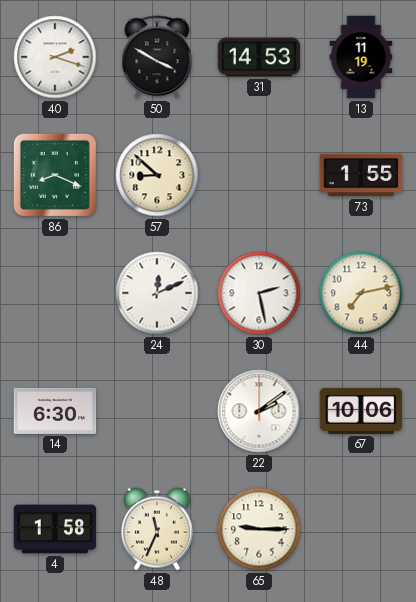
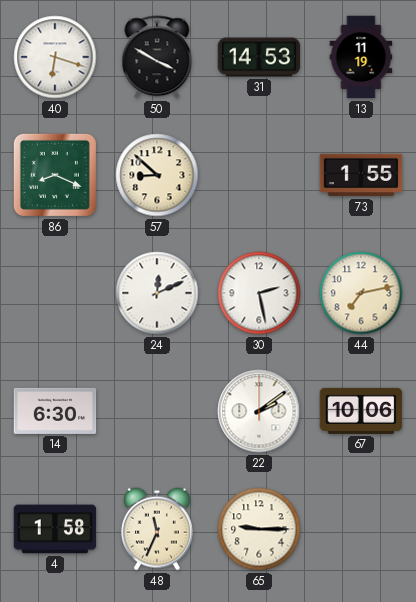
40: 2:18 -> 6:18 (55, 57)
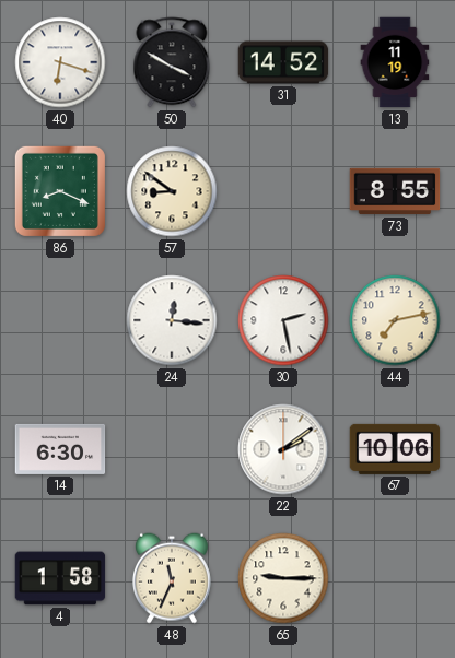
31: 14:53 -> 14:52 (283, 62)
57: 8:52 -> 8:51 (172, 191)
73: 1:55 -> 8:55 (395, 191)
24: 12:11 -> 12:16 (172, 320)
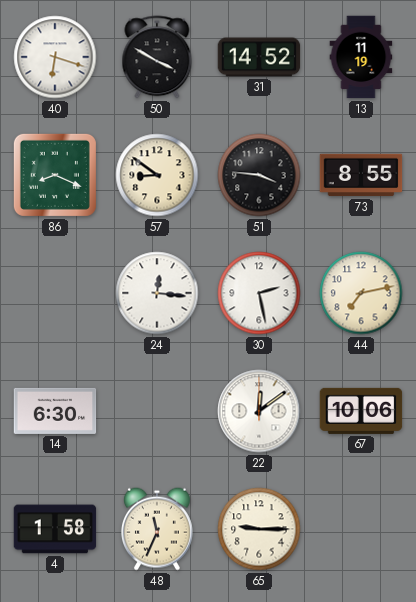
51: none -> 3:46 (259, 175)
22: 2:09 -> 12:09 (259, 411)
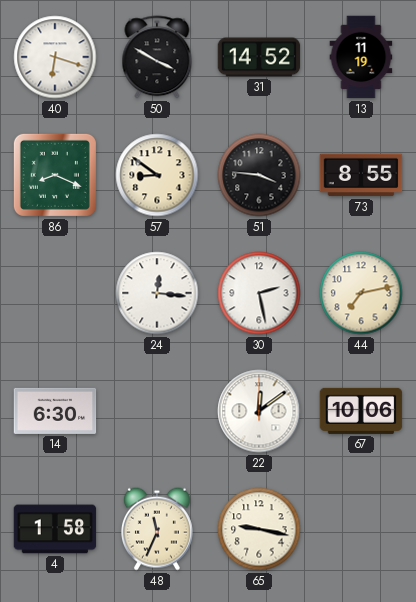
65: 9:15 -> 9:17 (259, 529)
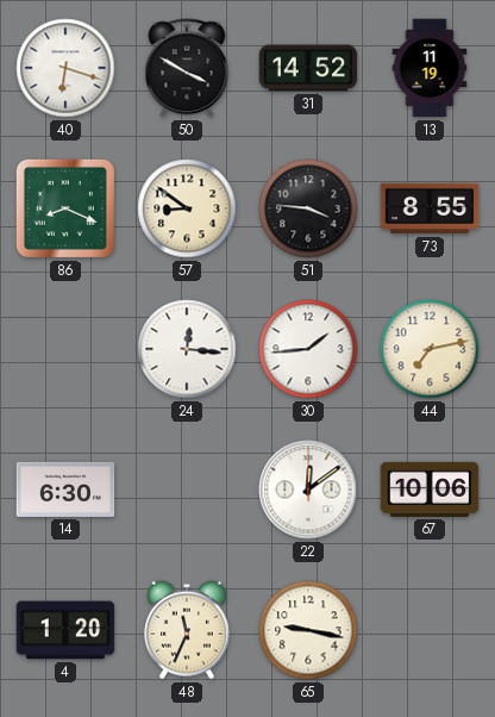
30: 2:28 -> 1:44 (308, 349)
4: 1:58 -> 1:20 (65, 630)
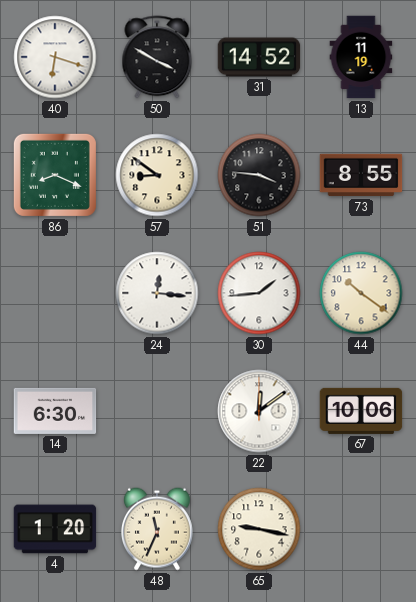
44: 7:13 -> 10:21 (361, 293)
